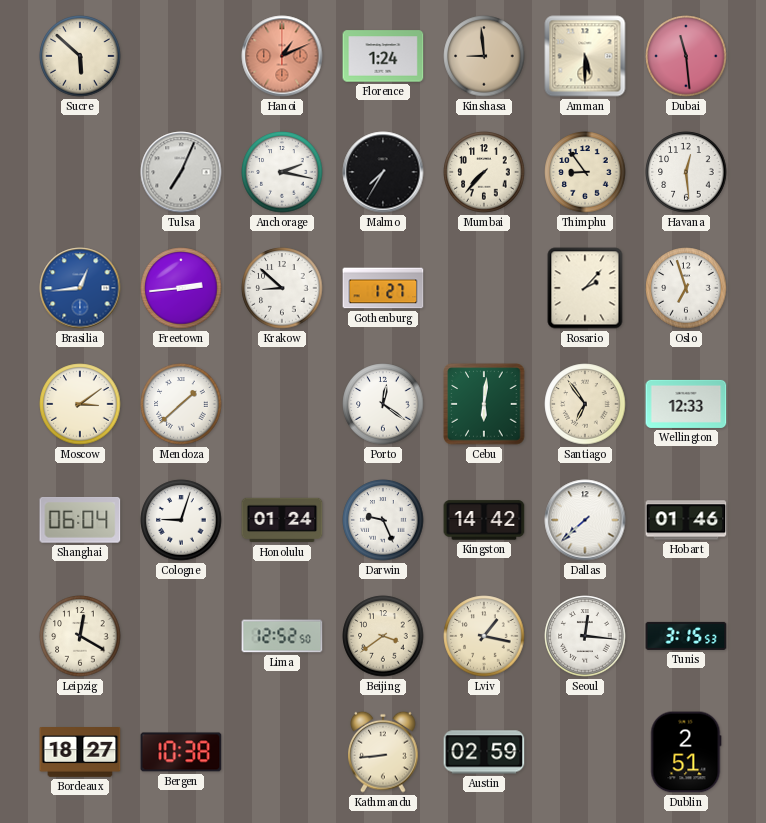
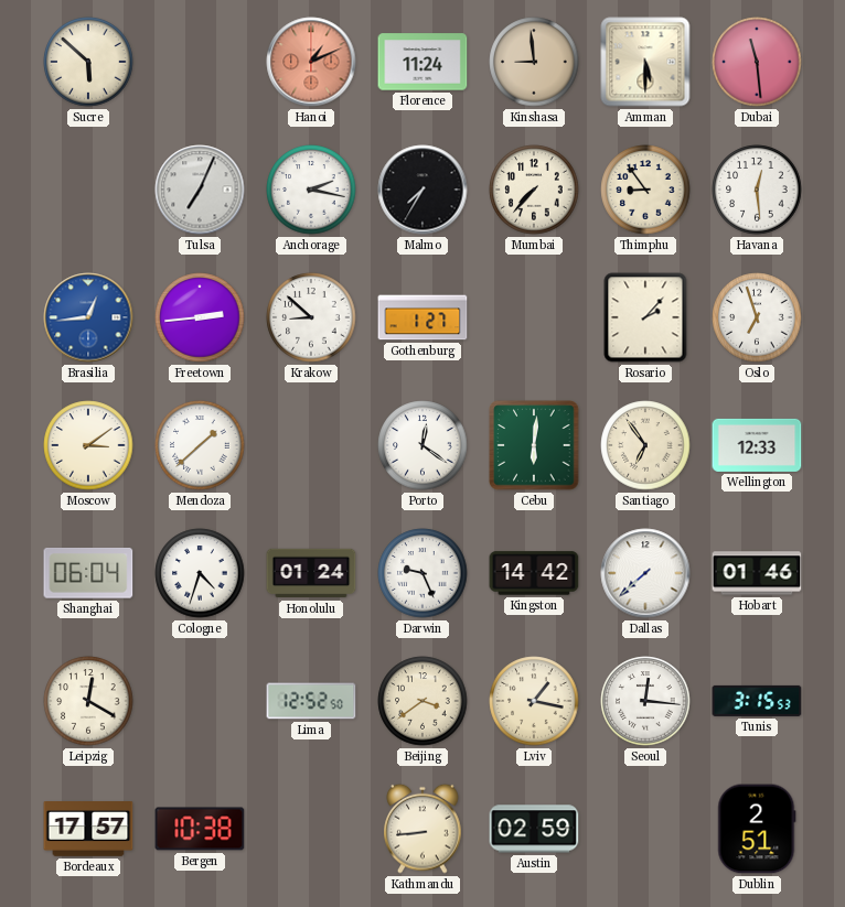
Florence: 1:24 -> 11:24 (422, 62)
Cologne: 9:03 -> 4:33 (200, 573)
Bordeaux: 18:27 -> 17:57 (88, 829)
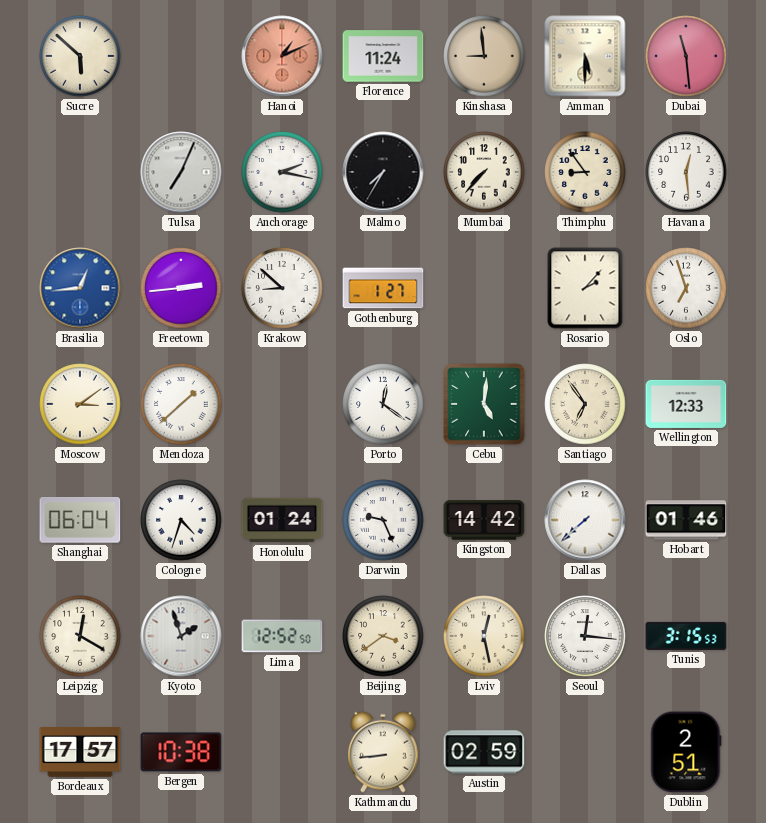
Cebu: 6:01 -> 5:01 (484, 404)
Kyoto: none -> 1:57 (181, 636)
Lviv: 1:17 -> 12:28 (484, 636)
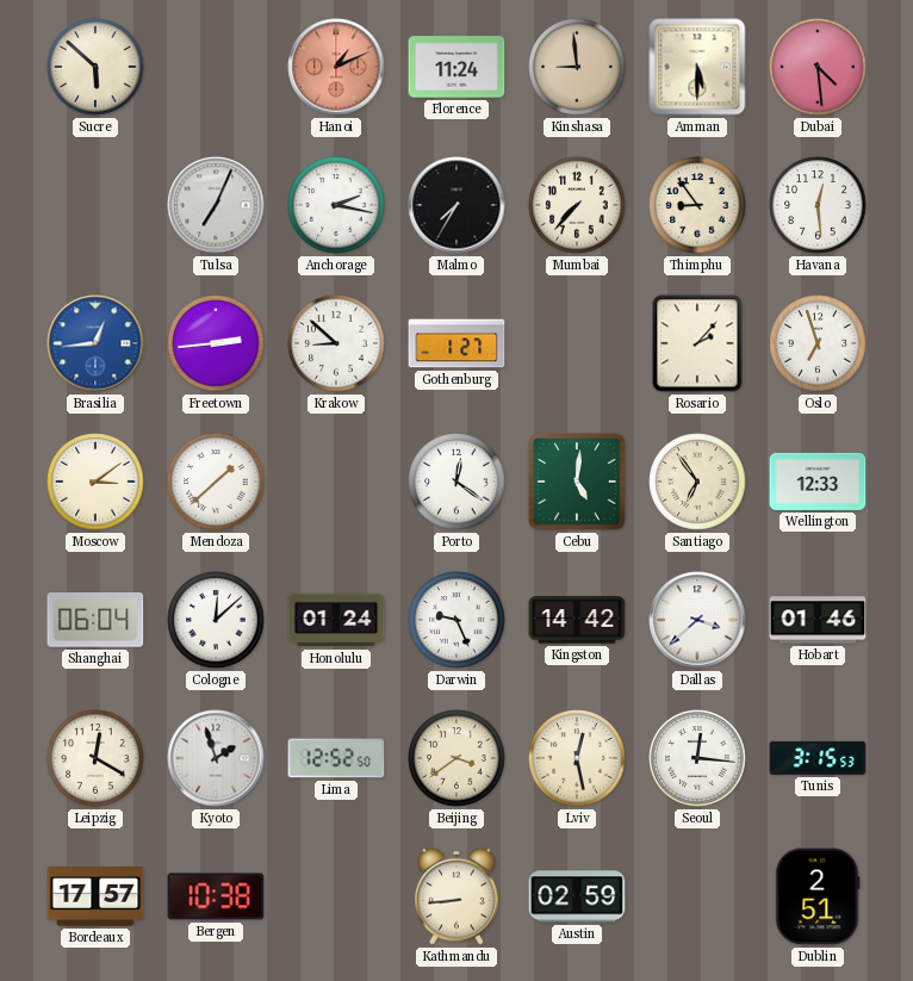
Dubai: 11:29 -> 4:29 (818, 67)
Cologne: 4:33 -> 12:08 (216, 620)
Dallas: 7:38 -> 3:38 (697, 620)
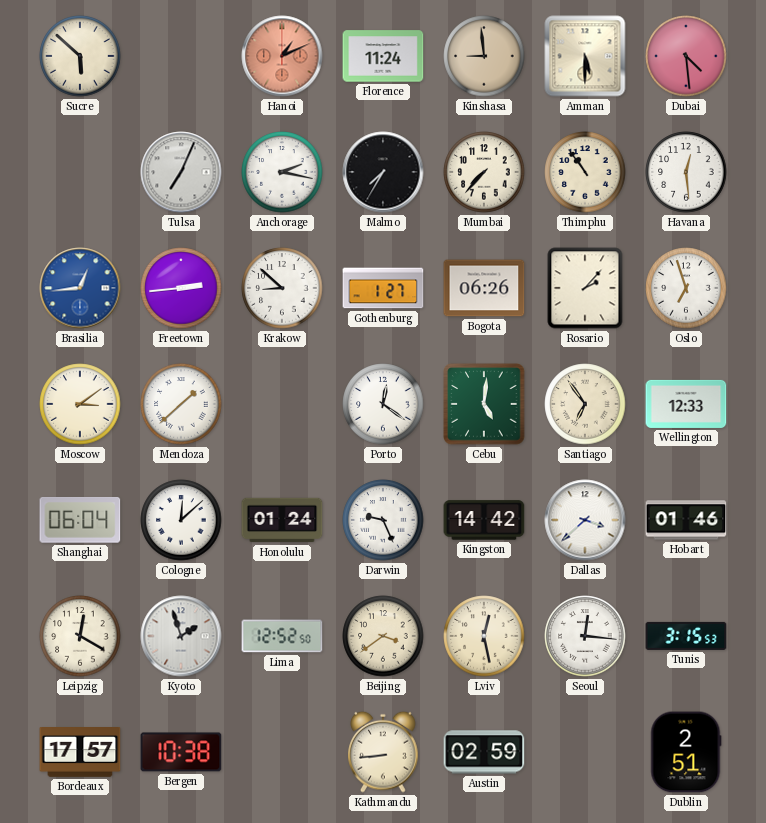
Thimphu: 8:54 -> 10:54 (585, 172)
Bogota: none -> 06:26 (484, 288)
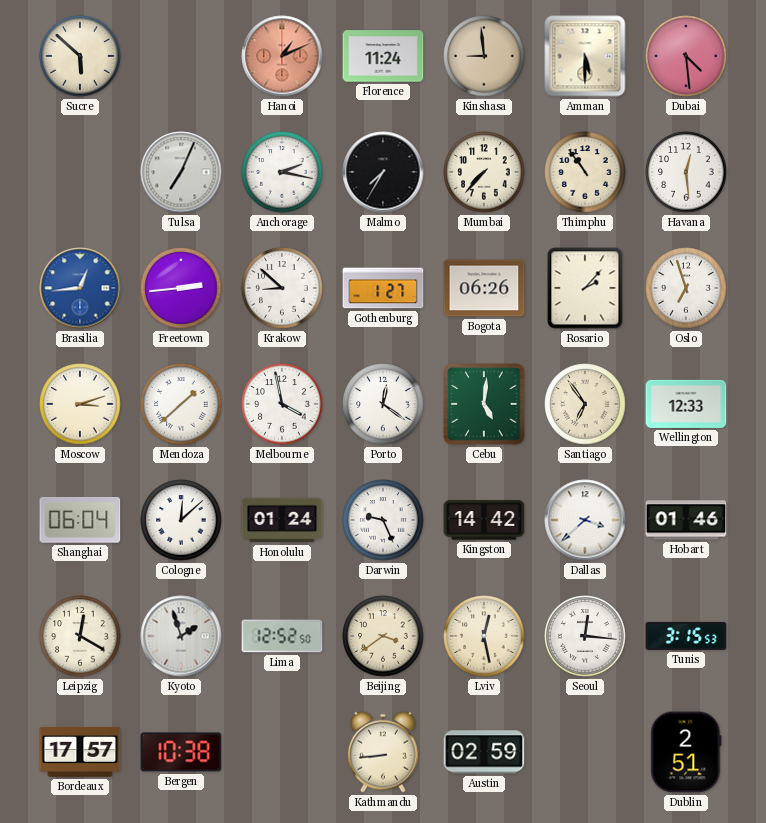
Moscow: 3:09 -> 3:12 (80, 404)
Melbourne: none -> 3:58 (282, 404)
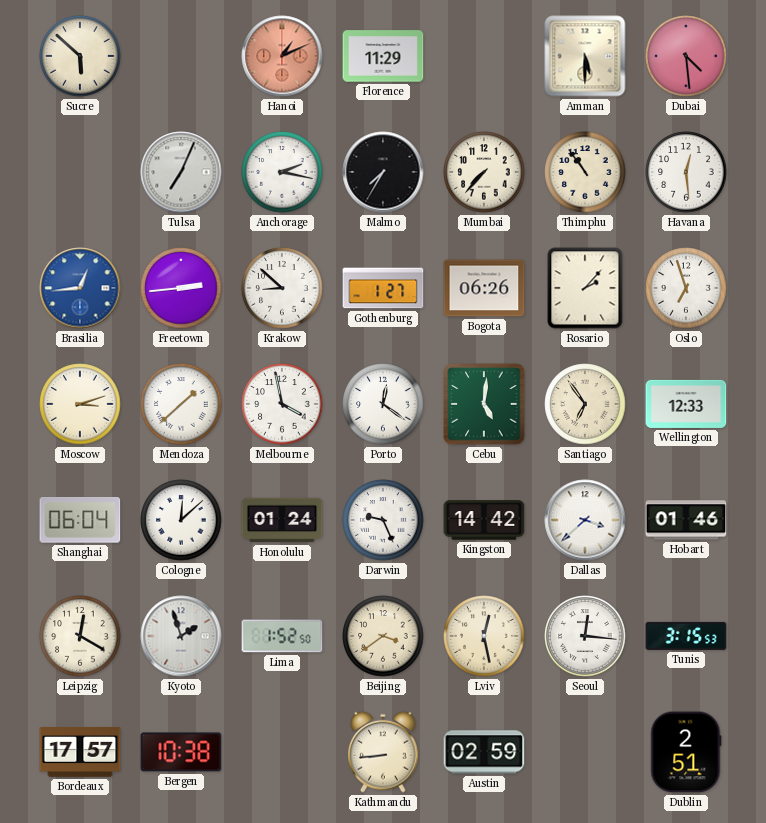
Florence: 11:24 -> 11:29 (383, 56)
Kinshasa: 8:59 -> none (484, 56)
Lima: 12:52 -> 1:52 (282, 636)
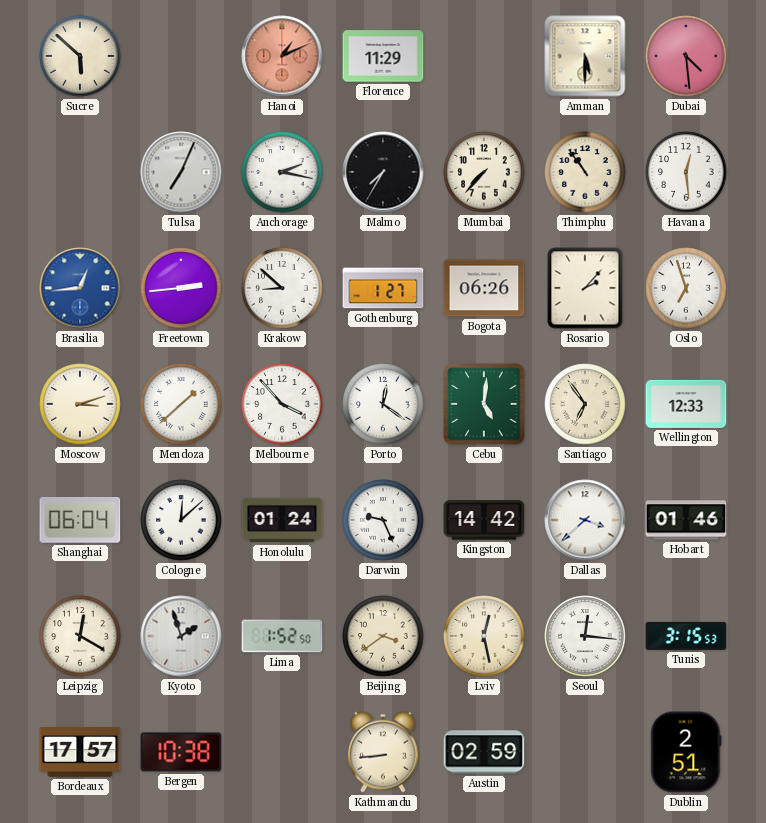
Melbourne: 3:58 -> 3:53 (282, 404)
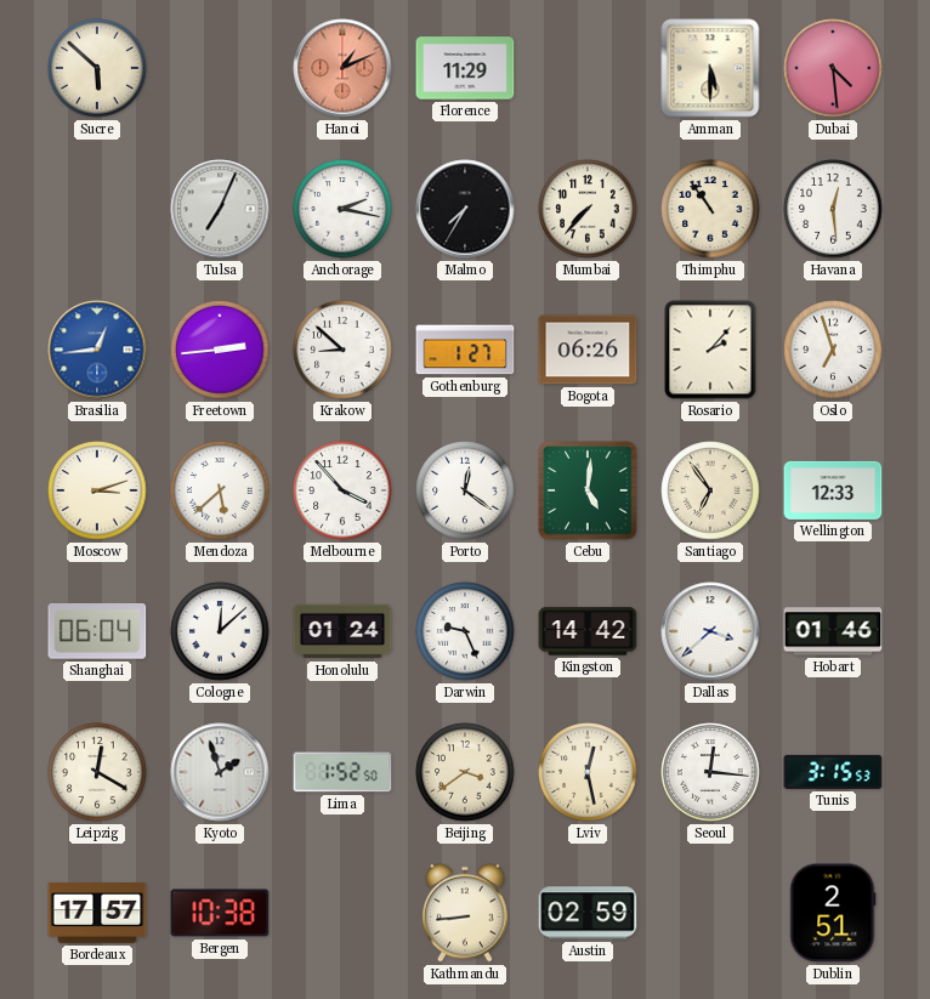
Mendoza: 1:38 -> 5:38 (220, 490)
